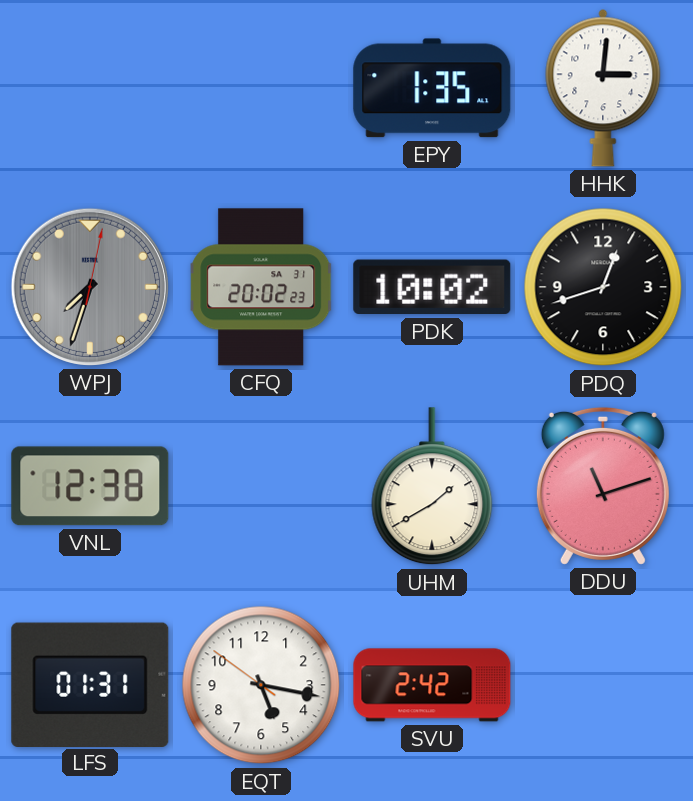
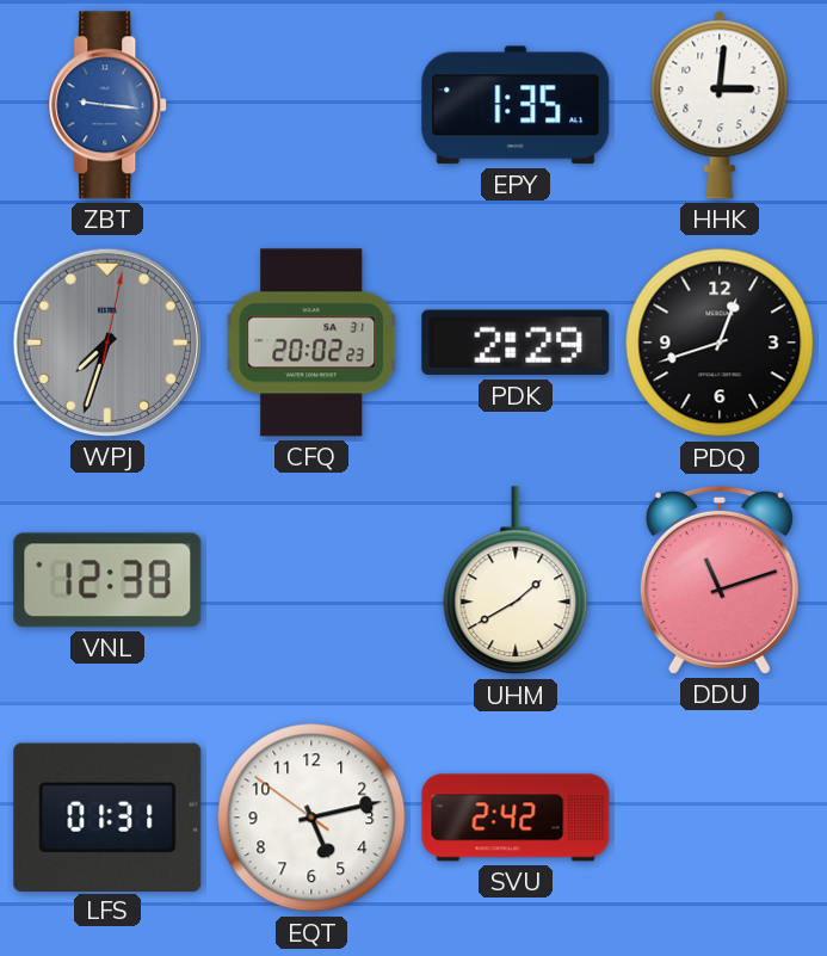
ZBT: none -> 9:16 (109, 105)
PDK: 10:02 -> 2:29 (516, 343)
EQT: 5:16 -> 5:12 (311, 818)
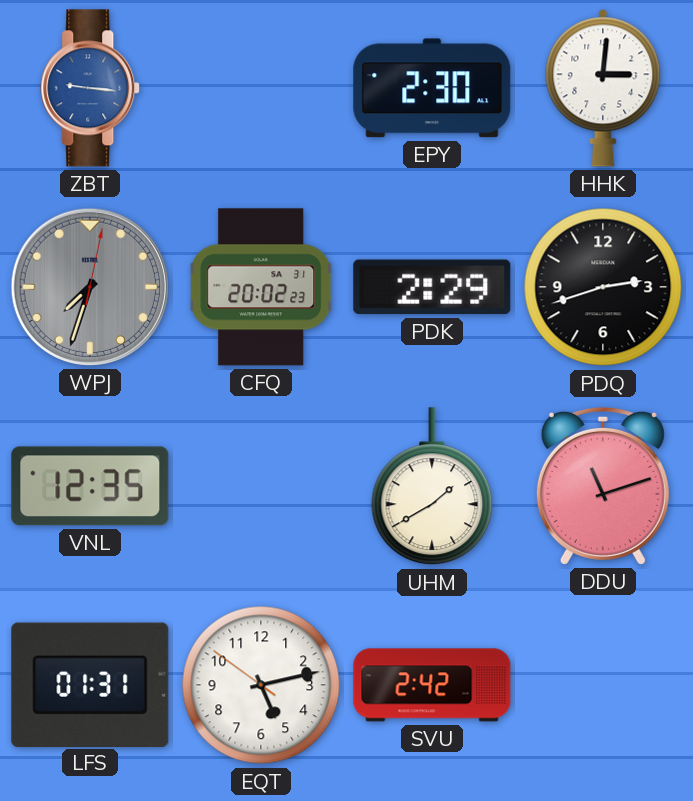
EPY: 1:35 -> 2:30 (432, 88)
PDQ: 12:42 -> 2:42 (603, 287)
VNL: 12:38 -> 12:35 (90, 486)
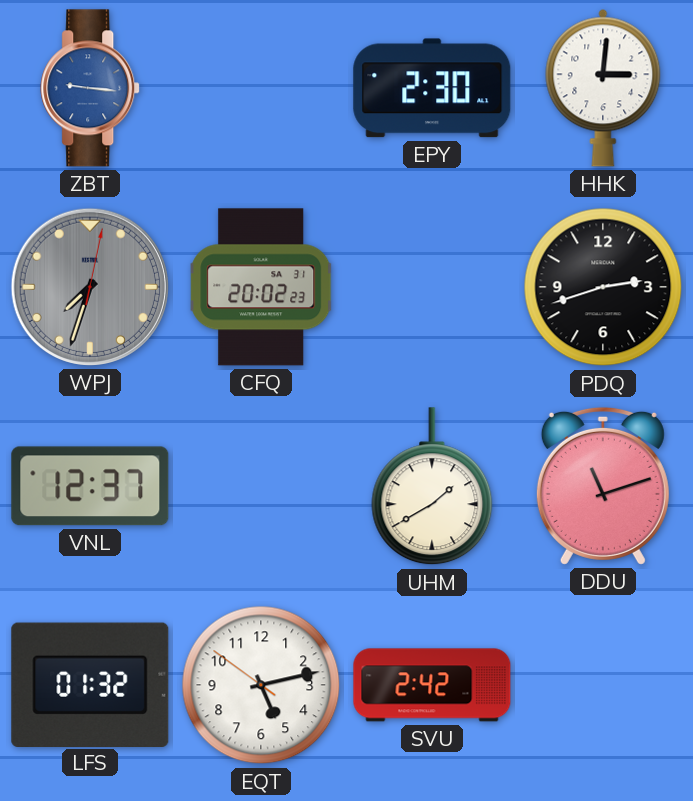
PDK: 2:29 -> none (432, 287)
VNL: 12:35 -> 12:37 (90, 486)
LFS: 01:31 -> 01:32 (90, 684)
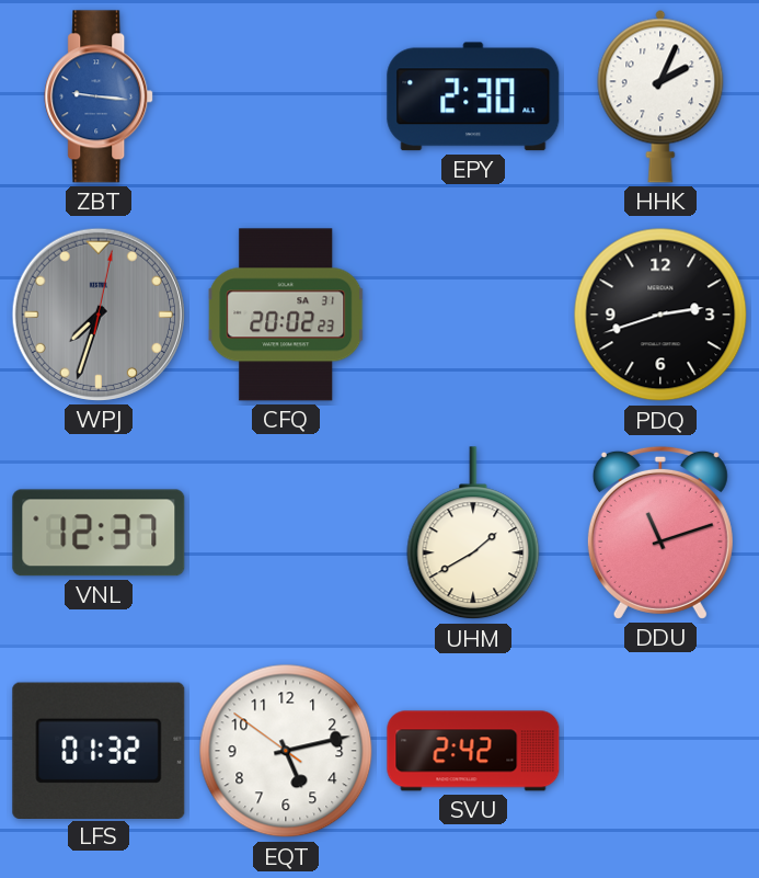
HHK: 3:01 -> 2:04 (660, 96)
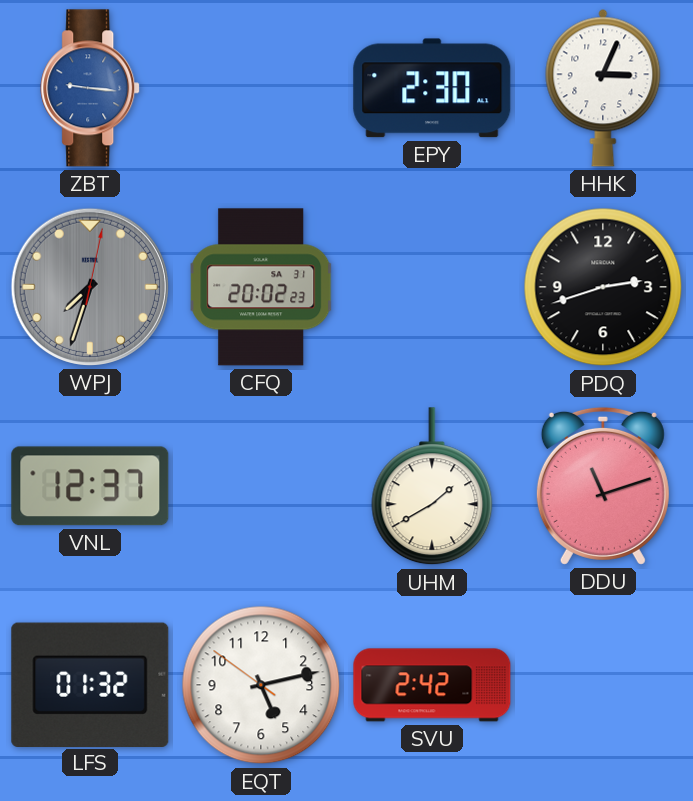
HHK: 2:04 -> 3:04 (603, 88)
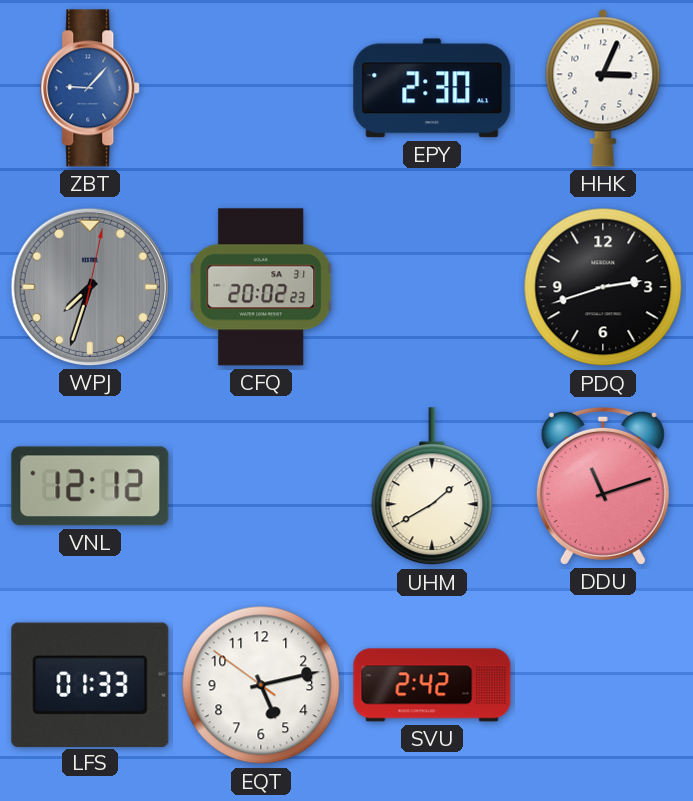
ZBT: 9:16 -> 9:07 (91, 88)
VNL: 12:37 -> 12:12 (90, 486)
LFS: 01:32 -> 01:33 (90, 684)
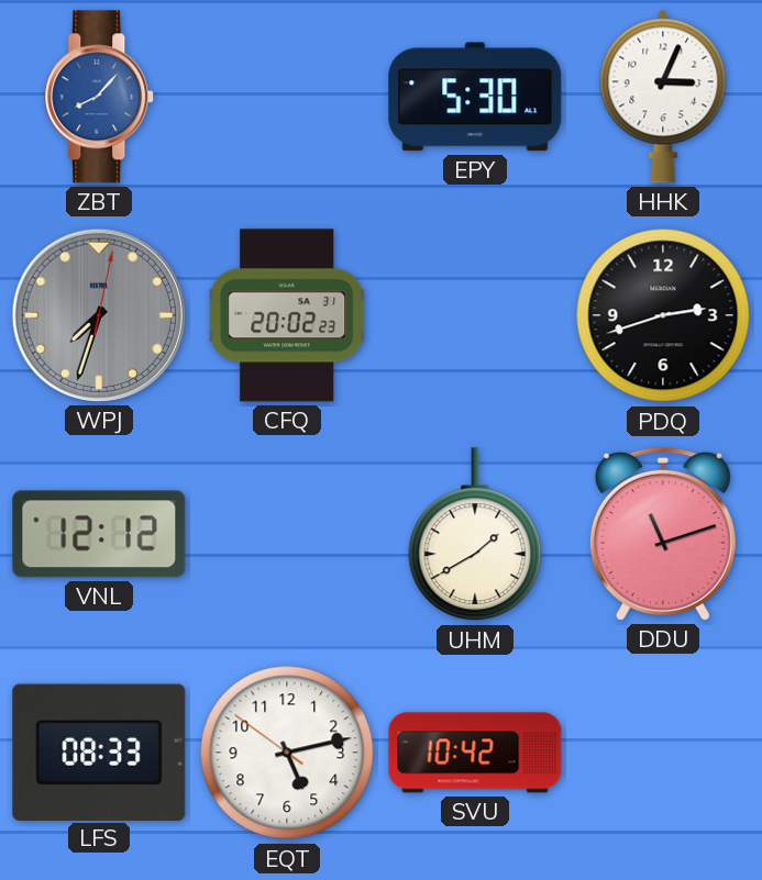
ZBT: 9:07 -> 8:07 (100, 97)
EPY: 2:30 -> 5:30 (475, 97)
LFS: 01:33 -> 08:33 (99, 751)
SVU: 2:42 -> 10:42 (475, 753)
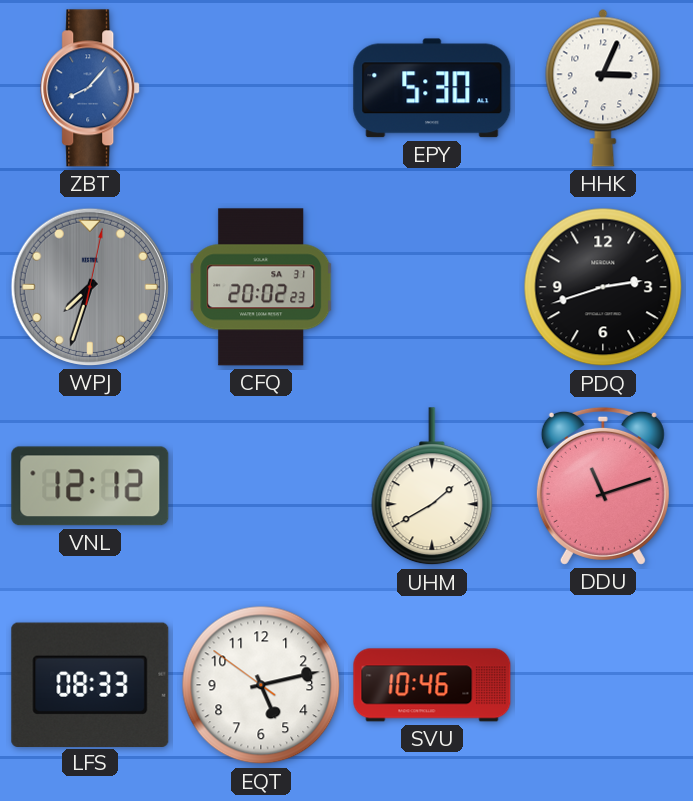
SVU: 10:42 -> 10:46 (432, 685)
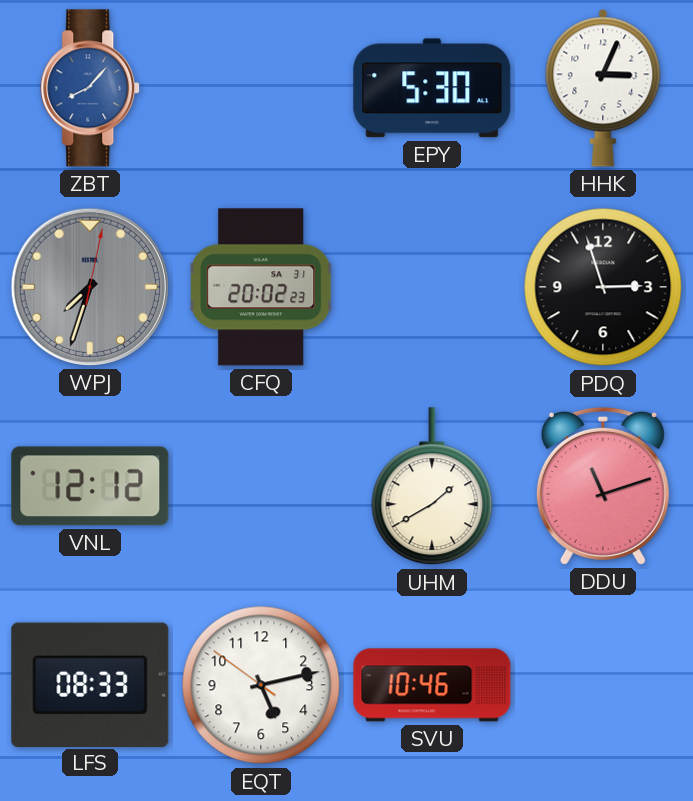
PDQ: 2:42 -> 2:57 (603, 287)
